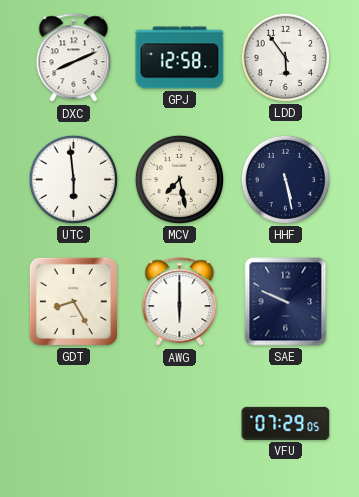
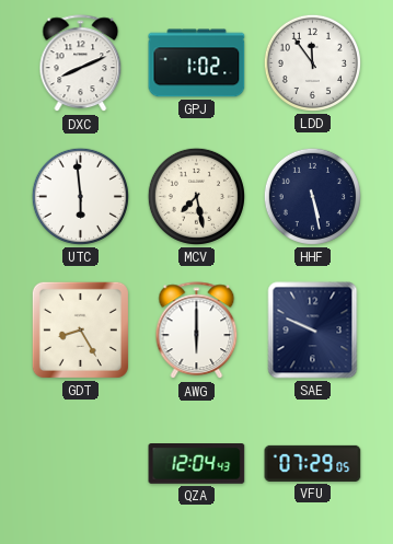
GPJ: 12:58 -> 1:02 (197, 63)
LDD: 5:54 -> 11:54 (312, 62)
QZA: none -> 12:04 (197, 464)
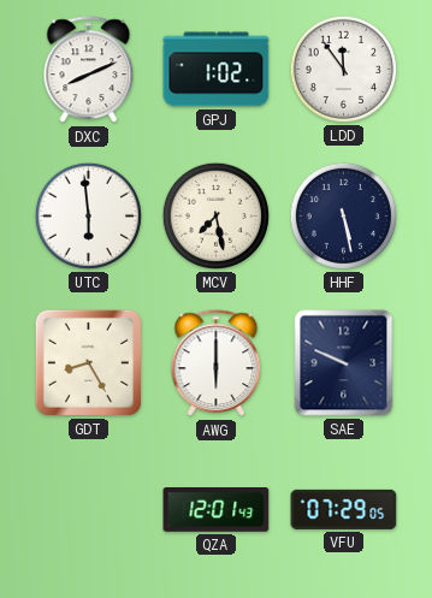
QZA: 12:04 -> 12:01 (217, 510)
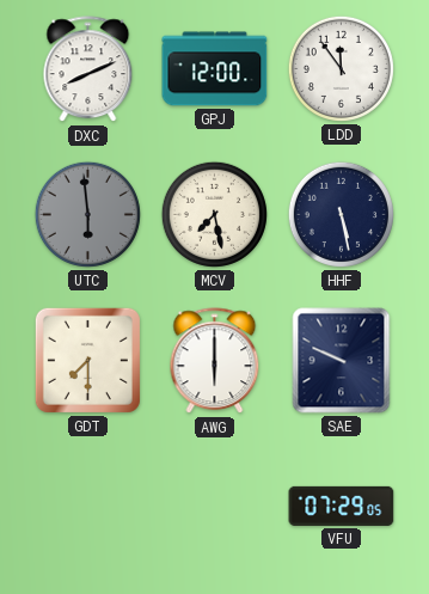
GPJ: 1:02 -> 12:00 (215, 69)
UTC dial: white -> grey (87, 214)
GDT: 8:25 -> 7:30 (87, 360)
QZA: 12:01 -> none (217, 510)
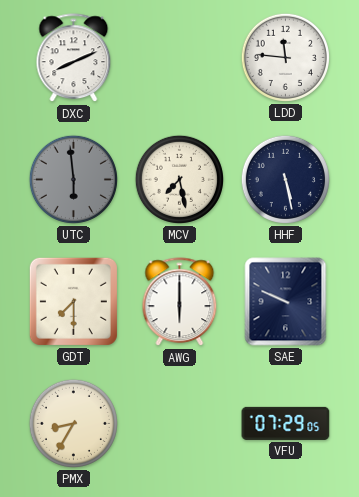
GPJ: 12:00 -> none (215, 69)
LDD: 11:54 -> 11:46 (285, 57)
PMX: none -> 8:35 (73, 423)
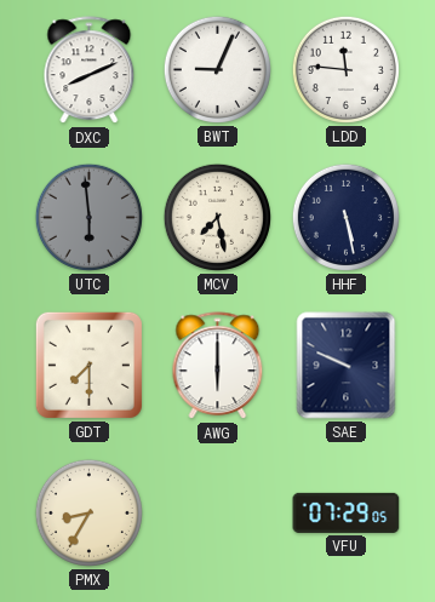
BWT: none -> 9:04 (217, 69)
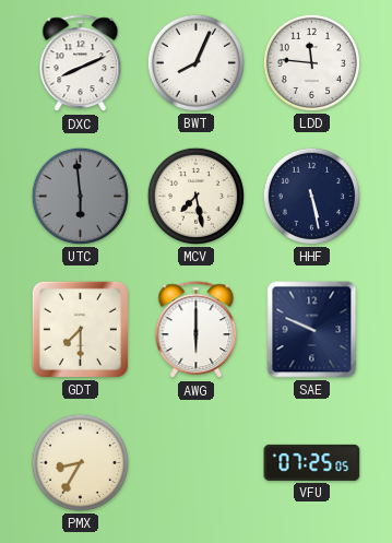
BWT: 9:04 -> 8:04 (195, 62)
VFU: 07:29 -> 07:25 (312, 462)
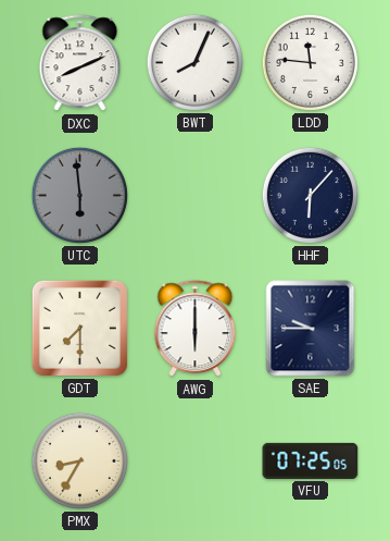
MCV: 7:28 -> none (195, 196)
HHF: 5:28 -> 6:07 (310, 195)
SAE: 9:49 -> 9:45 (311, 329)
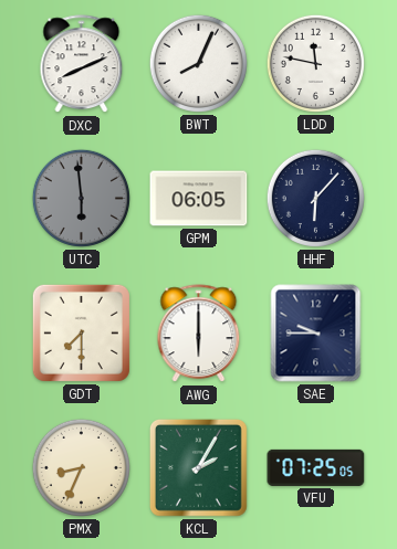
LDD: 11:46 -> 11:47 (315, 63)
GPM: none -> 06:05 (199, 199)
PMX: 8:35 -> 8:34 (81, 467)
KCL: none -> 2:05 (199, 468)
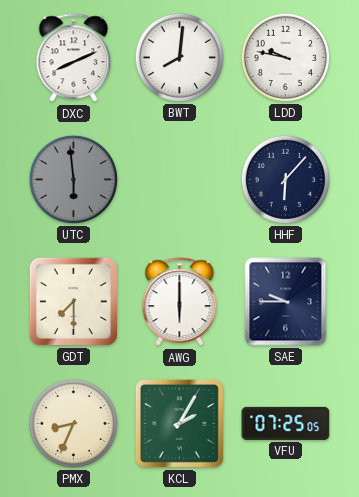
BWT: 8:04 -> 8:01 (179, 57)
LDD: 11:47 -> 9:47 (285, 57)
GPM: 06:05 -> none (199, 199)
